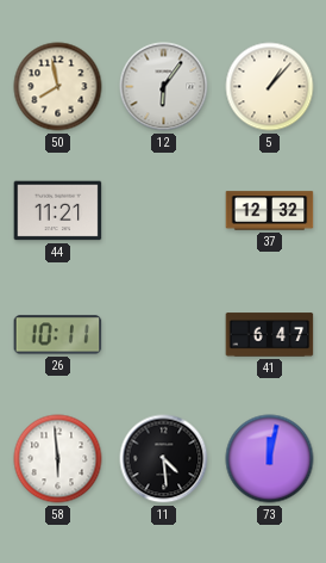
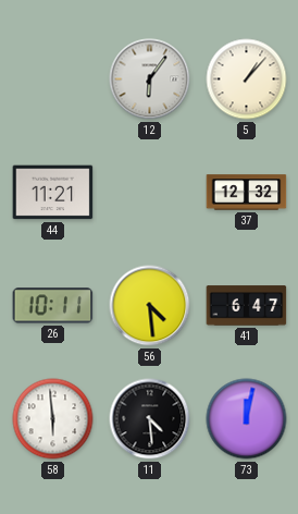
50: 7:58 -> none (58, 87)
56: none -> 4:29 (150, 306)
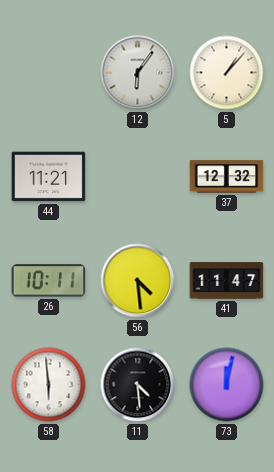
41: 6:47 -> 11:47 (227, 281)
